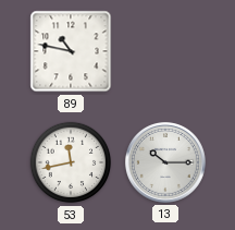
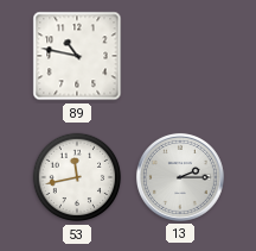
13: 10:15 -> 2:15 (180, 177)
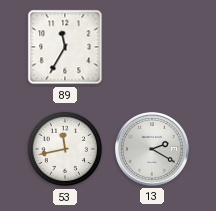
89: 10:47 -> 11:35 (65, 47)
13: 2:15 -> 2:20 (152, 149)
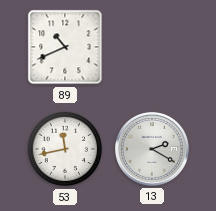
89: 11:35 -> 10:41 (65, 47)
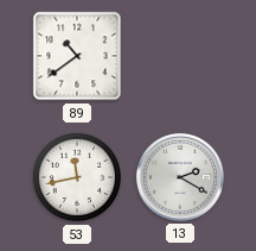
89: 10:41 -> 10:39 (77, 56)
